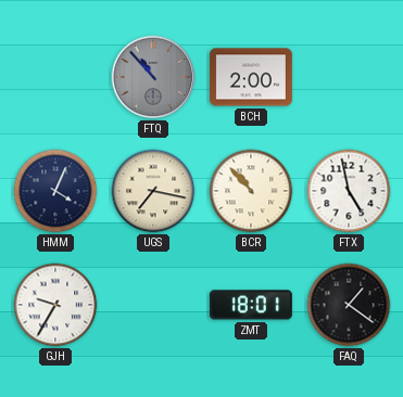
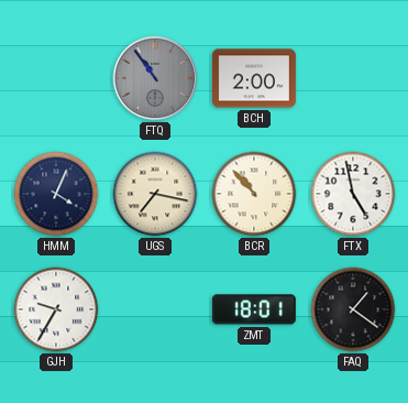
FTQ: 10:53 -> 10:54 (155, 78)
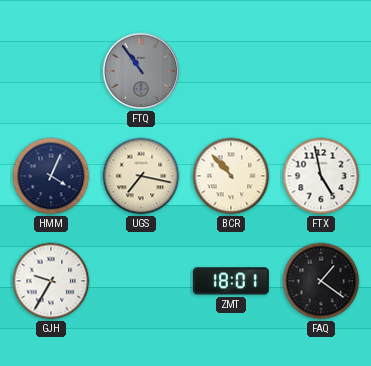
BCH: 2:00 -> none (254, 78)
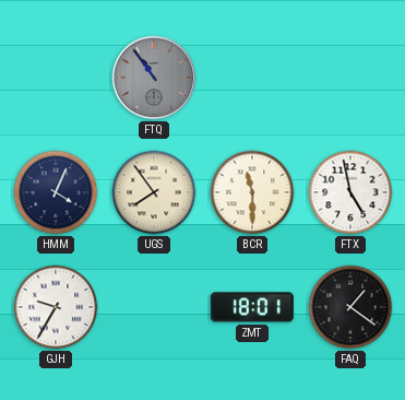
UGS: 7:17 -> 7:54 (154, 192)
BCR: 10:53 -> 11:30 (252, 192)
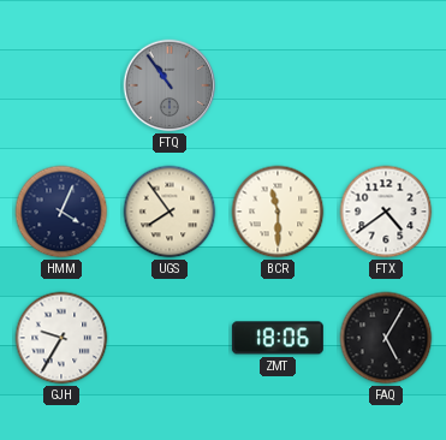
FTX: 4:58 -> 4:39 (386, 212)
ZMT: 18:01 -> 18:06 (278, 338)
FAQ: 1:21 -> 5:05 (386, 338)
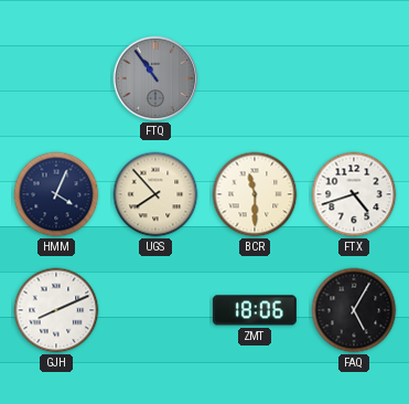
UGS: 7:54 -> 7:53 (155, 194)
FTX: 4:39 -> 4:42 (354, 194)
GJH: 9:35 -> 8:11 (56, 310)
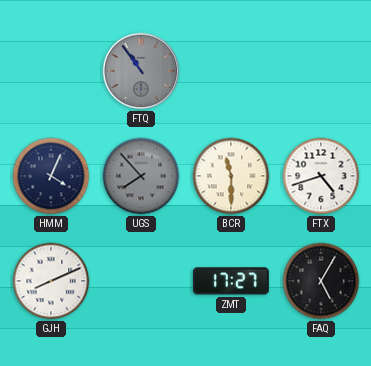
UGS dial: cream -> grey (141, 176)
ZMT: 18:06 -> 17:27 (231, 281)
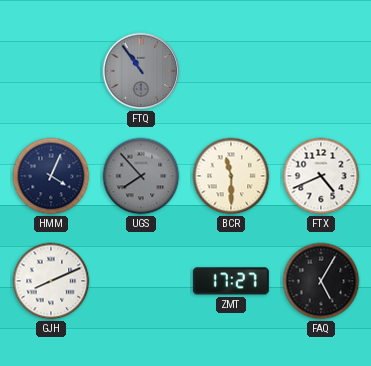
FTX: 4:42 -> 4:41 (321, 176)
